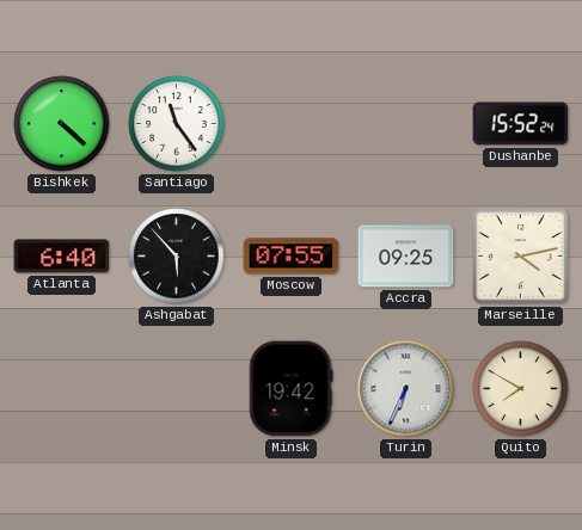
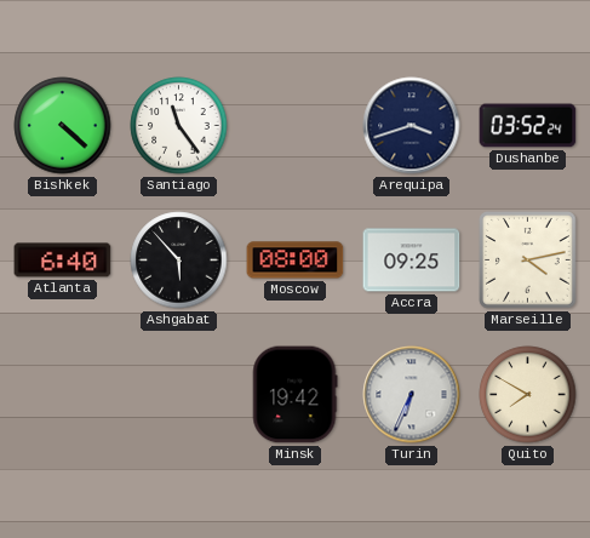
Arequipa: none -> 3:42 (412, 126)
Dushanbe: 15:52 -> 03:52 (528, 126)
Moscow: 07:55 -> 08:00 (296, 261)
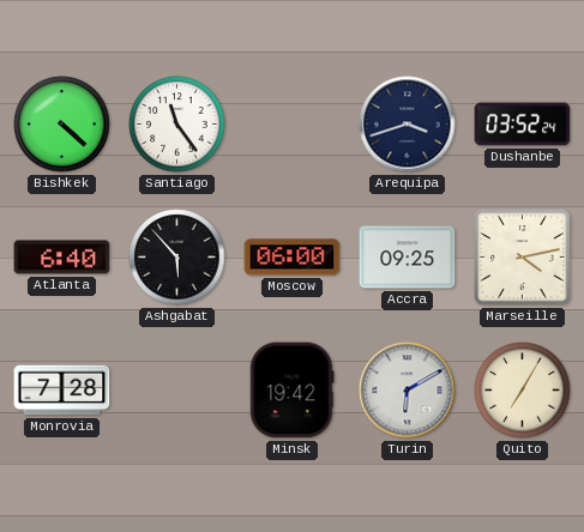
Moscow: 08:00 -> 06:00 (293, 258)
Monrovia: none -> 7:28 (62, 391)
Turin: 6:34 -> 6:10 (408, 391)
Quito: 7:50 -> 7:05 (523, 391)
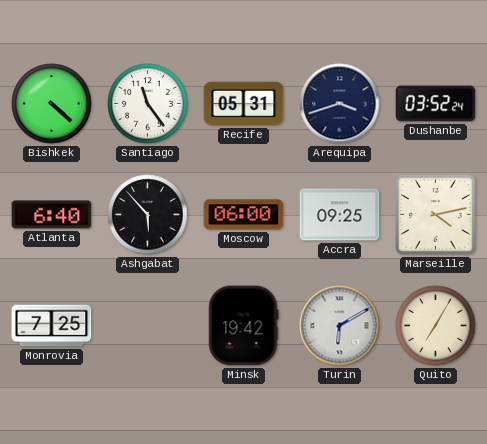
Recife: none -> 05:31 (244, 104)
Monrovia: 7:28 -> 7:25 (52, 326)
